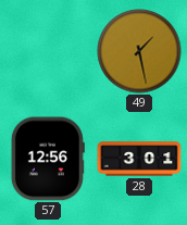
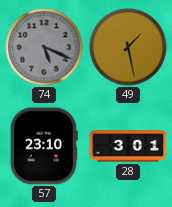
74: none -> 5:19 (44, 47)
57: 12:56 -> 23:10 (44, 146)
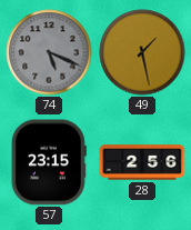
57: 23:10 -> 23:15 (49, 162)
28: 3:01 -> 2:56 (142, 162)
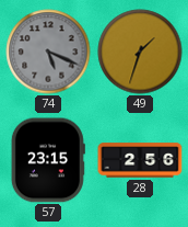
49: 1:28 -> 1:33 (140, 52)
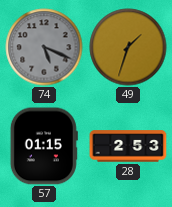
57: 23:15 -> 01:15 (44, 146)
28: 2:56 -> 2:53 (128, 146)
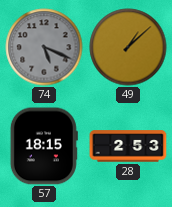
49: 1:33 -> 1:08 (128, 47)
57: 01:15 -> 18:15 (44, 146)
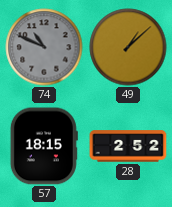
74: 5:19 -> 10:49 (44, 47)
28: 2:53 -> 2:52 (128, 146)
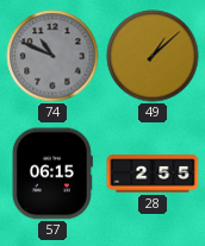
57: 18:15 -> 06:15 (52, 174)
28: 2:52 -> 2:55 (153, 174)
